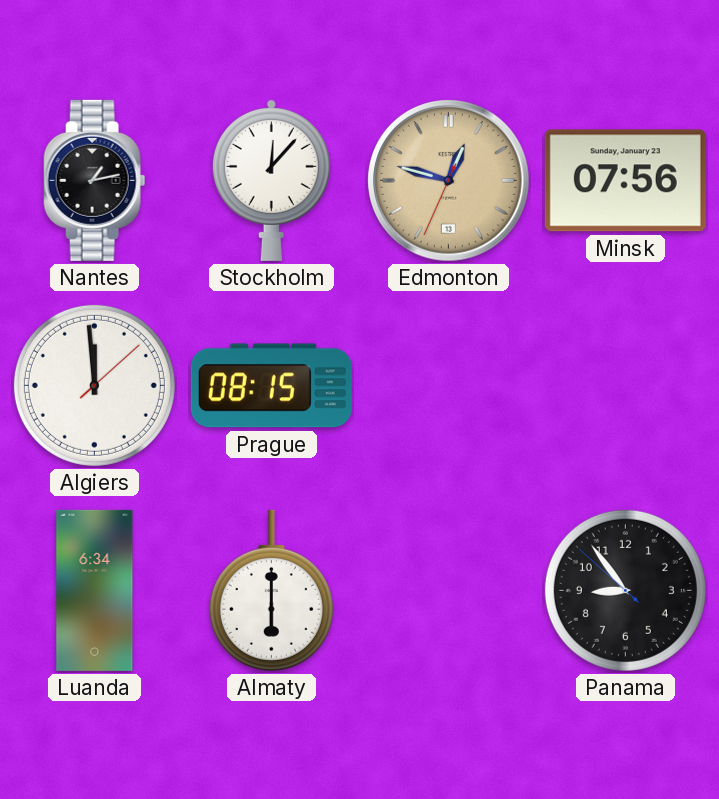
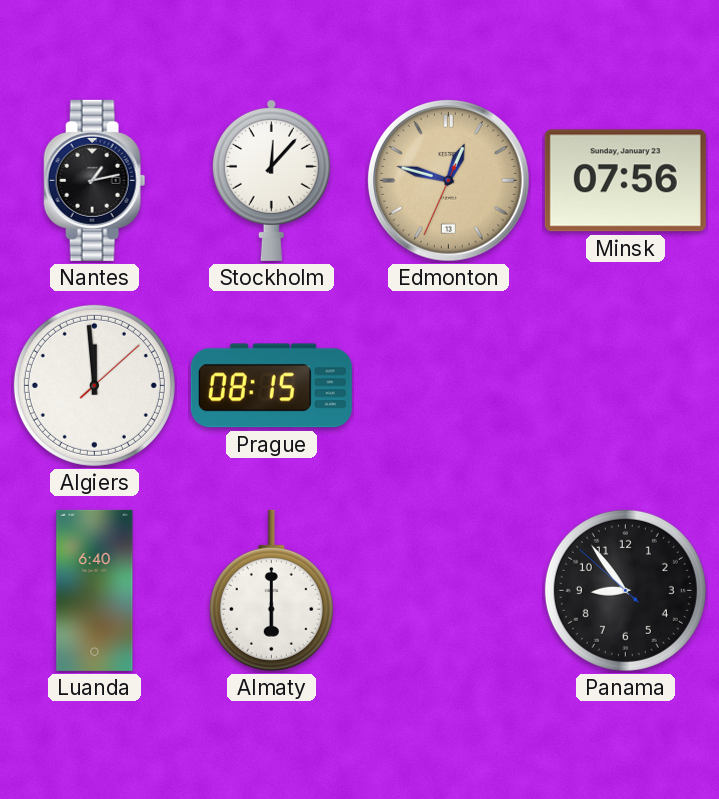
Luanda: 6:34 -> 6:40 (95, 590)
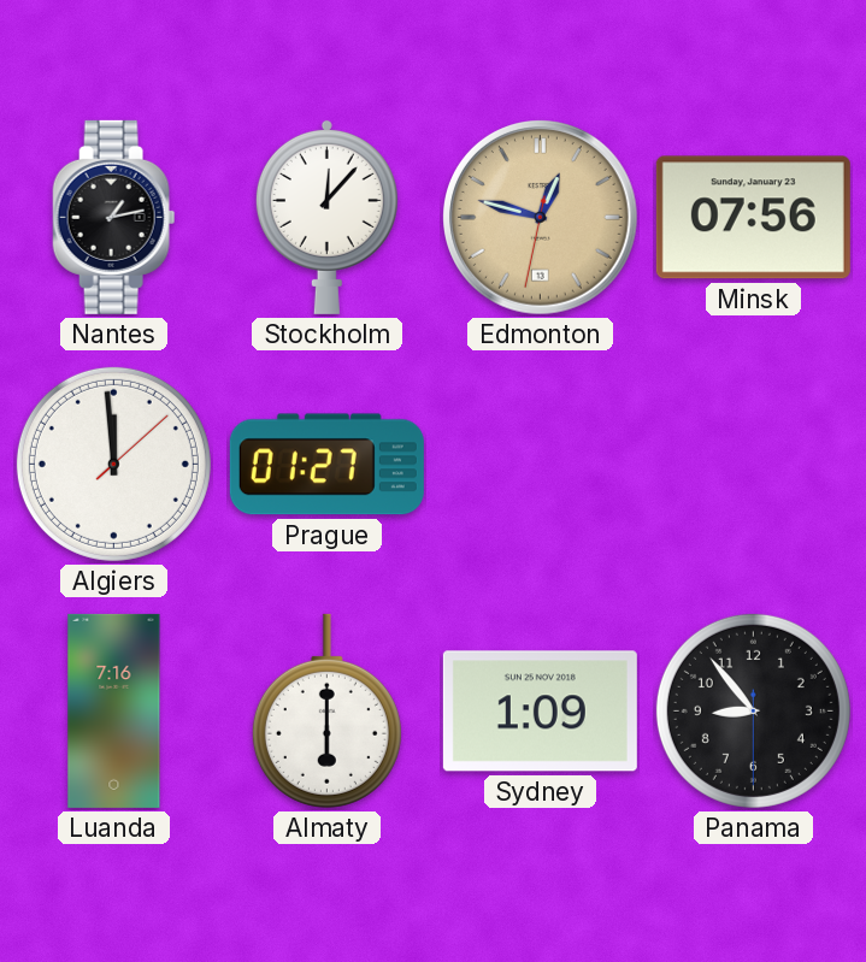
Edmonton: 12:47:34 -> 12:47:32 (541, 218)
Prague: 08:15 -> 01:27 (326, 465)
Luanda: 6:40 -> 7:16 (114, 710)
Sydney: none -> 1:09 (540, 712)
Panama: 8:53:52 -> 8:53:30 (753, 710)
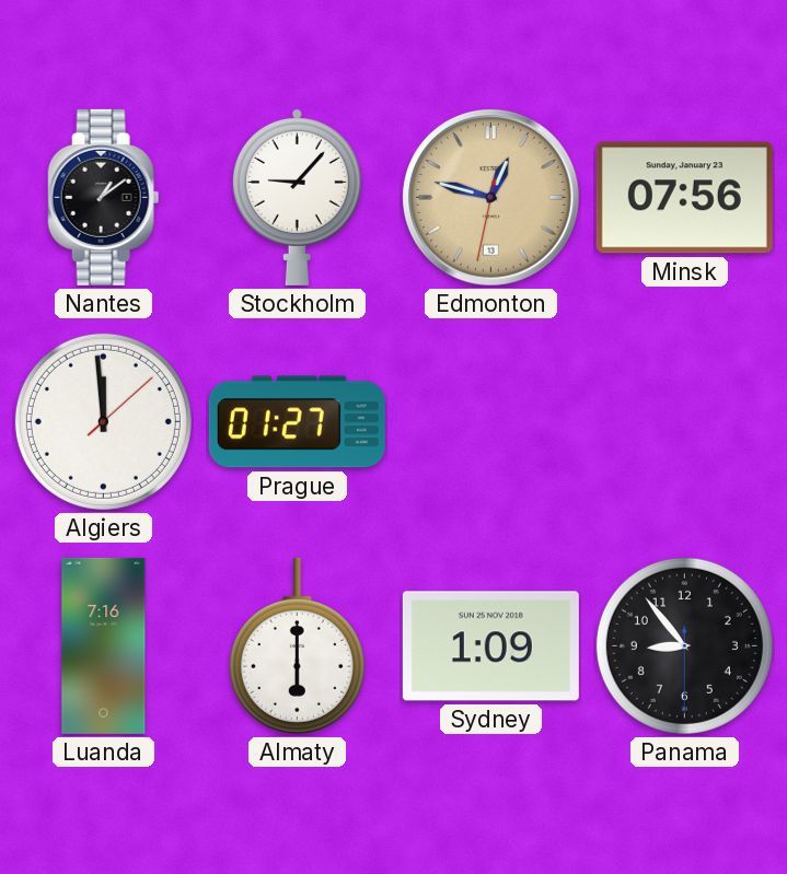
Nantes: 1:13 -> 1:09 (104, 197)
Stockholm: 12:07 -> 9:07 (297, 197)
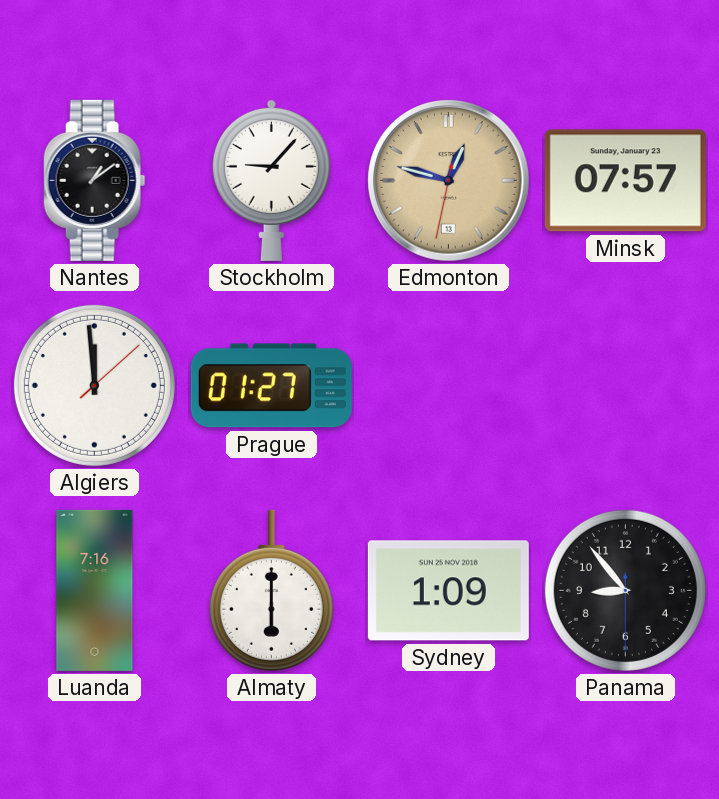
Minsk: 07:56 -> 07:57 (625, 181)
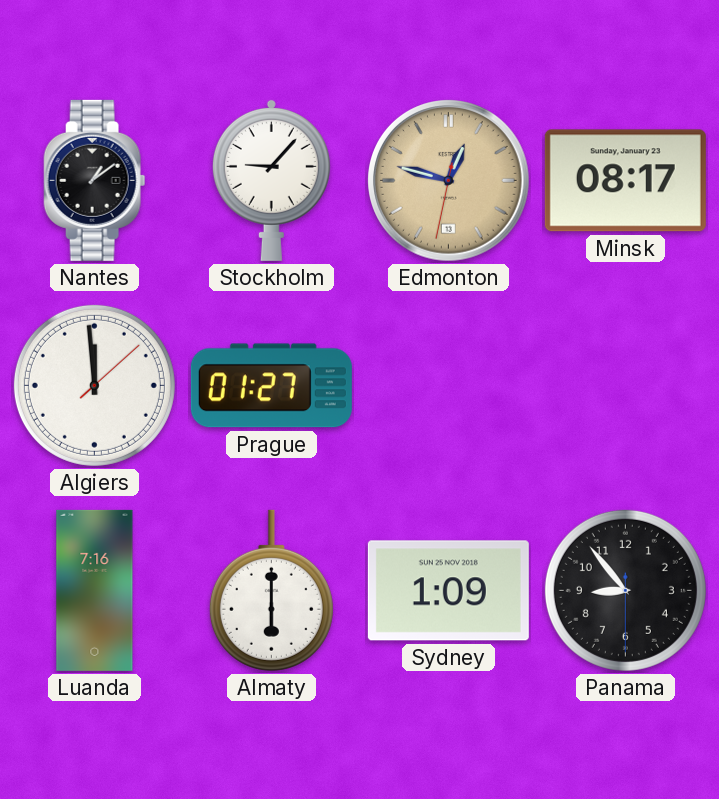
Minsk: 07:57 -> 08:17 (625, 181)
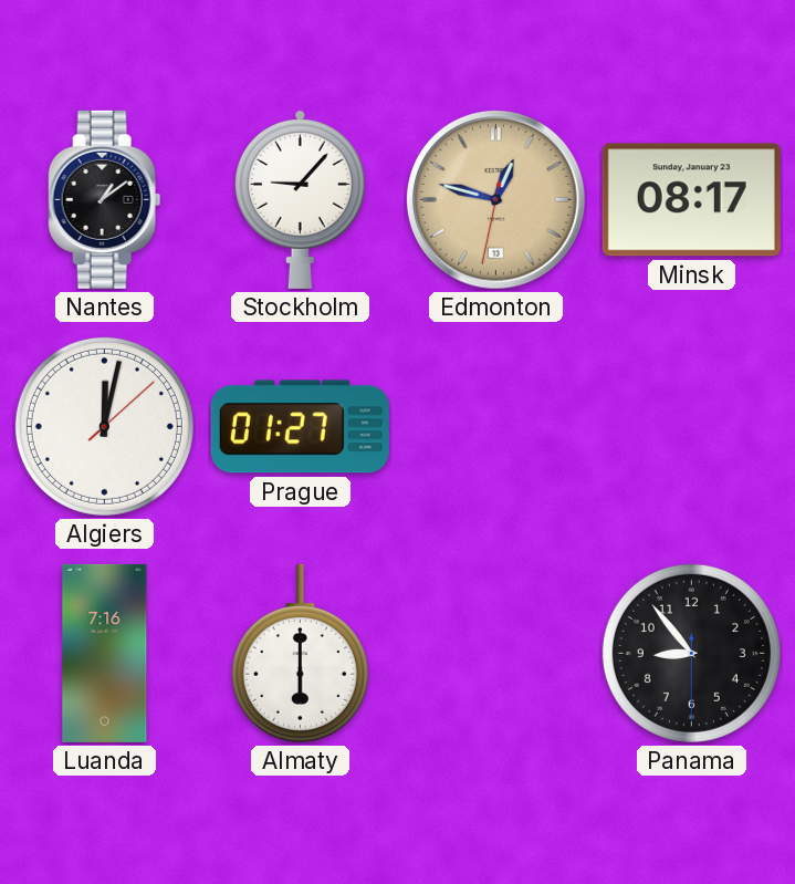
Algiers: 11:59 -> 12:02 (104, 426)
Sydney: 1:09 -> none (448, 591)
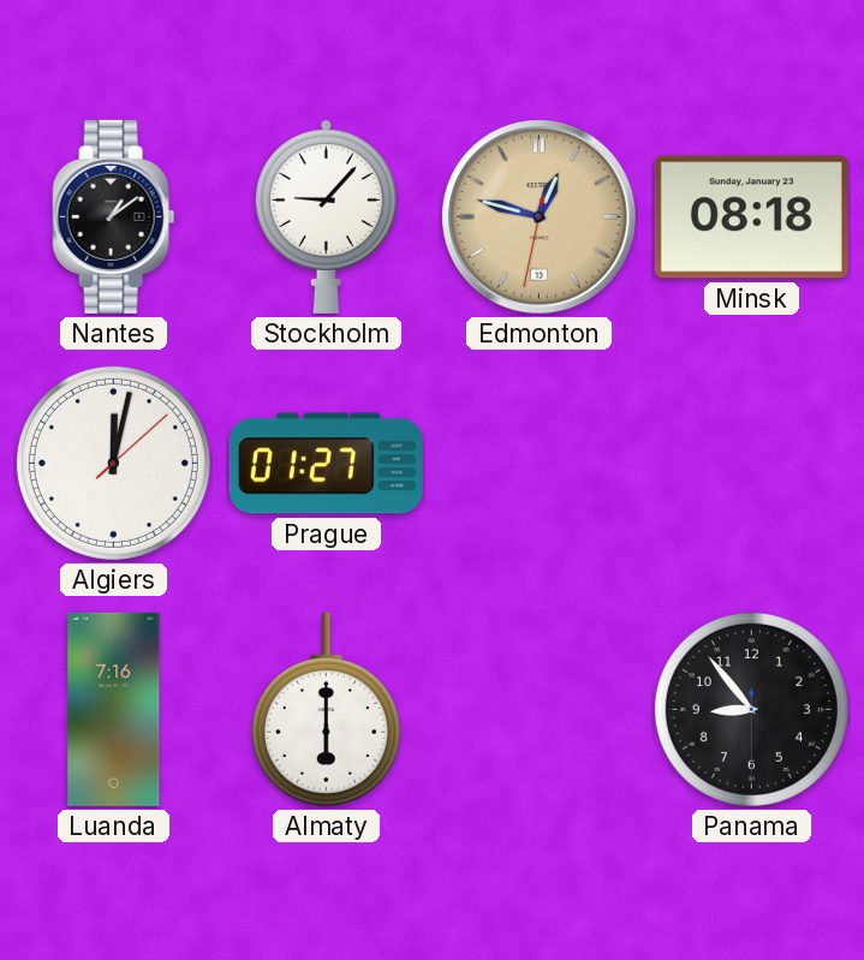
Minsk: 08:17 -> 08:18 (751, 217)
